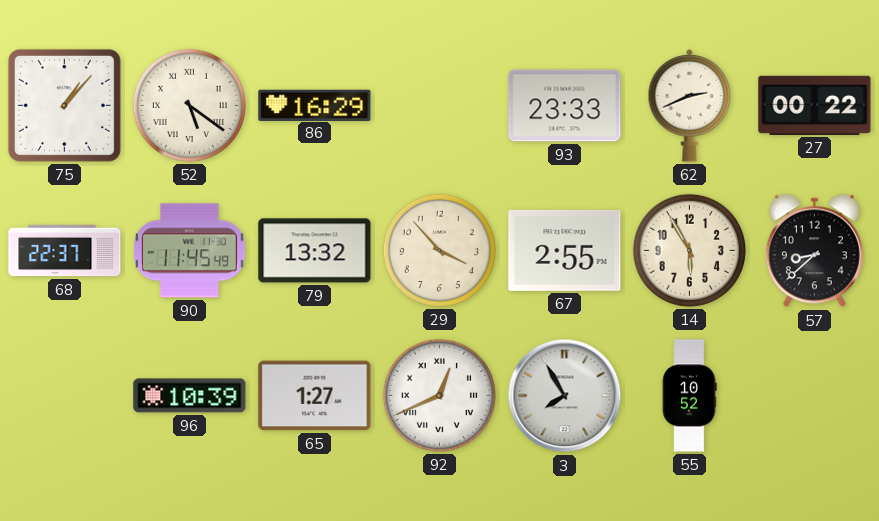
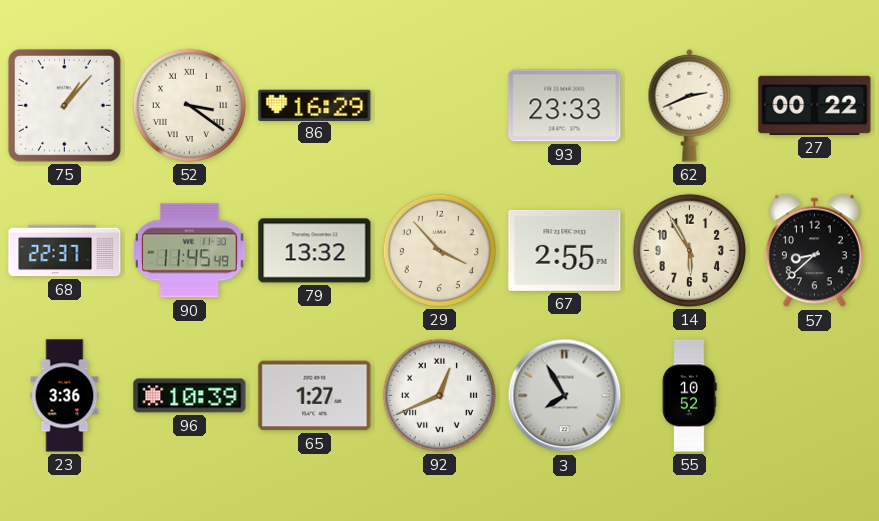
52: 5:21 -> 3:21 (189, 105)
23: none -> 3:36 (65, 396)
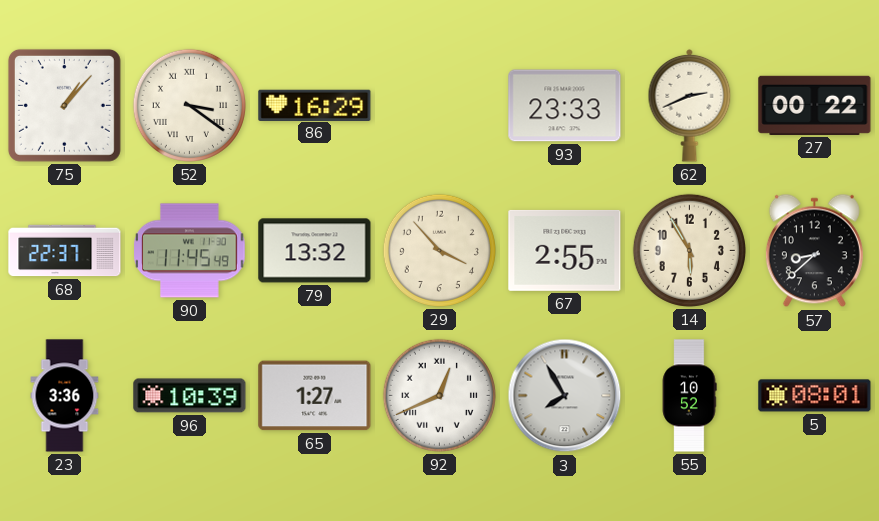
5: none -> 08:01 (815, 396)
